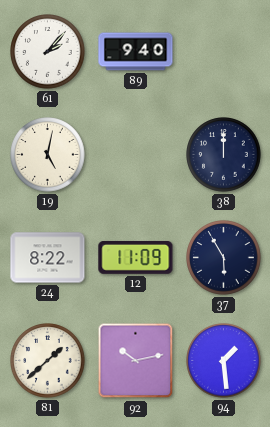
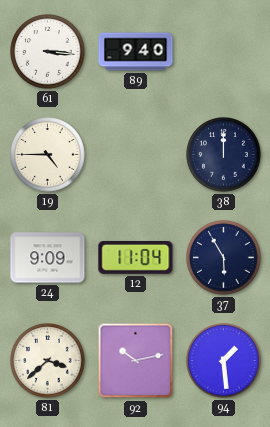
61: 2:07 -> 3:16 (48, 52)
19: 5:02 -> 4:45 (48, 155)
24: 8:22 -> 9:09 (48, 258)
12: 11:09 -> 11:04 (136, 257)
81: 1:38 -> 3:38 (48, 361)
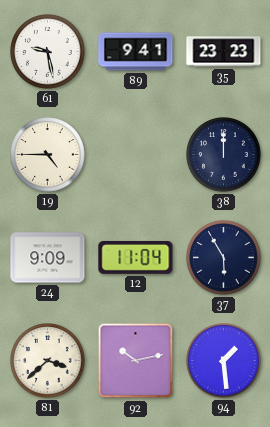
61: 3:16 -> 9:28 (48, 52)
89: 9:40 -> 9:41 (136, 52)
35: none -> 23:23 (224, 52)
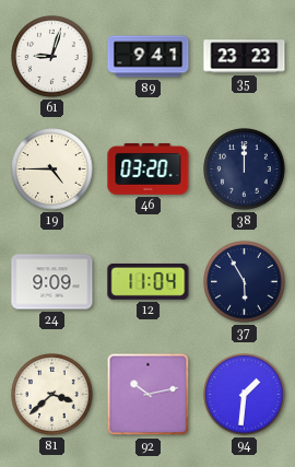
61: 9:28 -> 9:03 (52, 57)
46: none -> 03:20 (149, 170)
94: 1:29 -> 1:31 (245, 395)
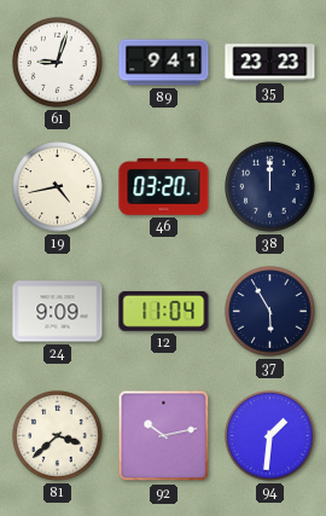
19: 4:45 -> 4:43 (58, 187)
